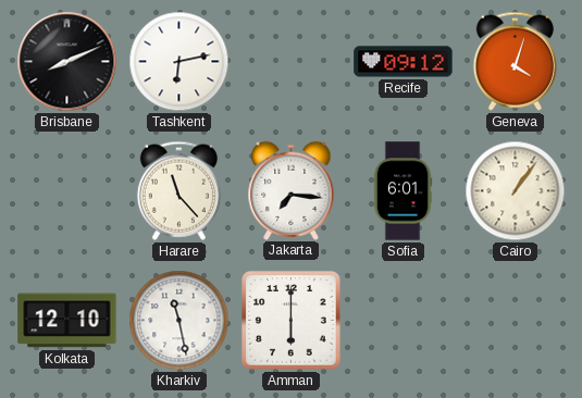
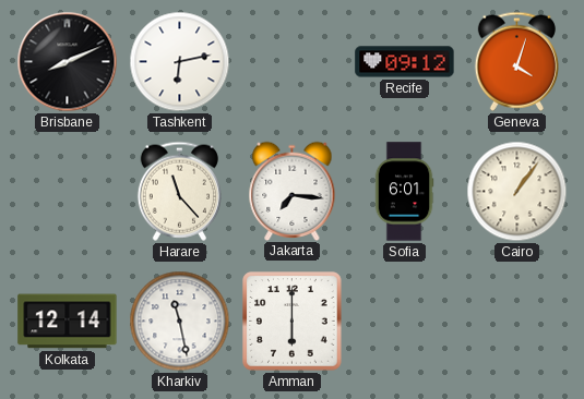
Kolkata: 12:10 -> 12:14 (68, 322)
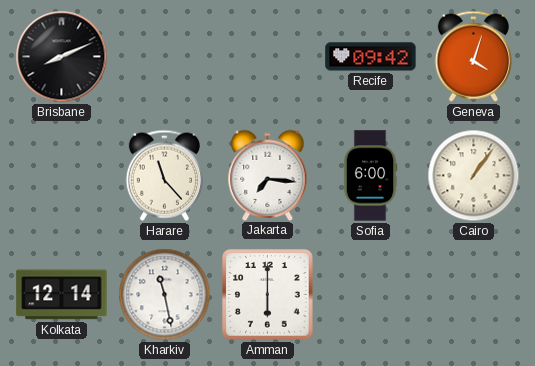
Tashkent: 6:13 -> none (180, 62)
Recife: 09:12 -> 09:42 (371, 57)
Sofia: 6:01 -> 6:00 (370, 176)
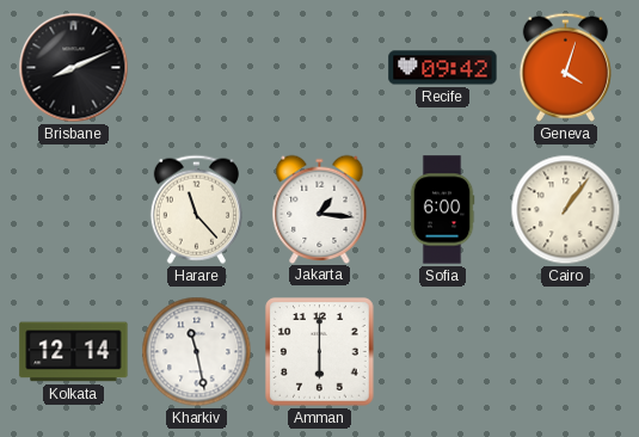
Jakarta: 7:16 -> 1:16 (320, 209)
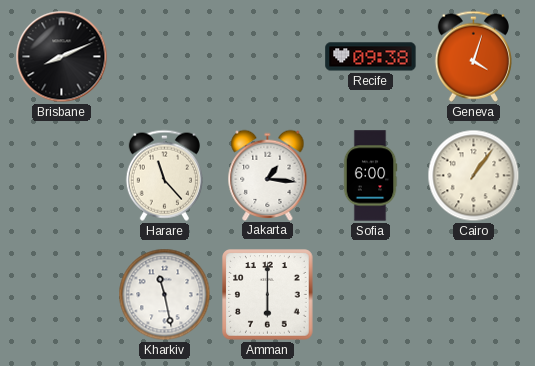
Recife: 09:42 -> 09:38 (371, 57)
Kolkata: 12:14 -> none (74, 352)
